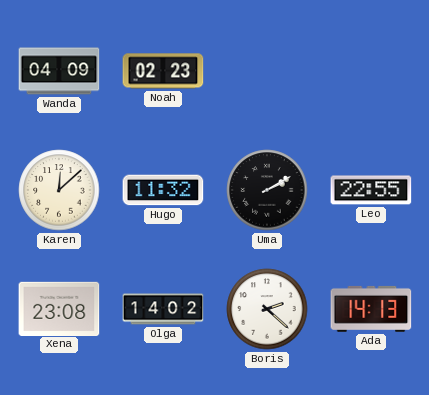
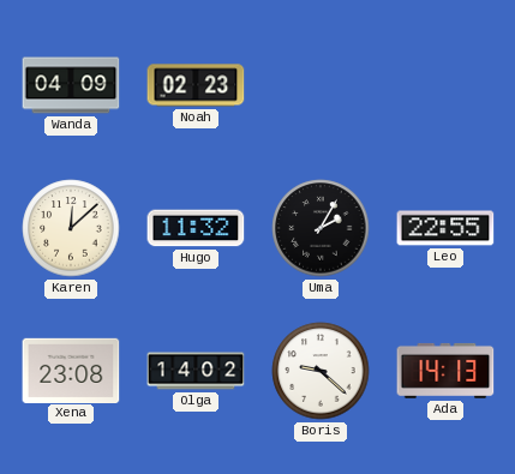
Uma: 2:10 -> 2:05 (321, 228)
Boris: 2:22 -> 9:22 (321, 371)
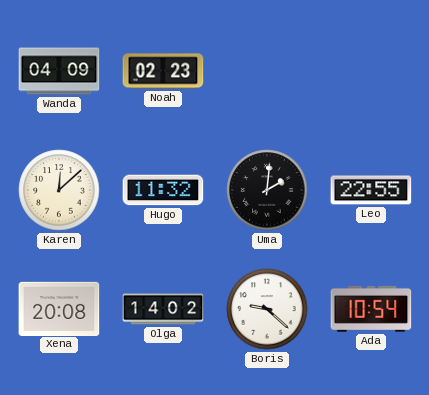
Uma: 2:05 -> 2:01 (267, 190)
Xena: 23:08 -> 20:08 (59, 308)
Ada: 14:13 -> 10:54 (371, 309)
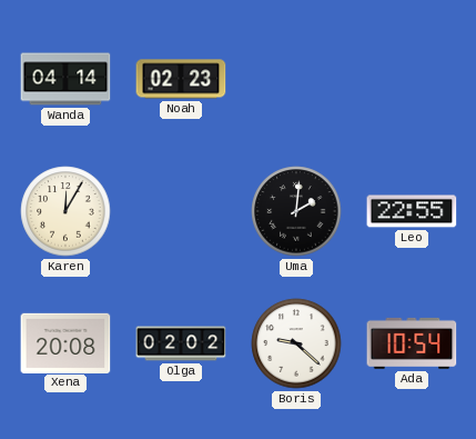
Wanda: 04:09 -> 04:14 (65, 79)
Karen: 12:08 -> 12:05 (65, 211)
Hugo: 11:32 -> none (163, 190)
Olga: 14:02 -> 02:02 (181, 343)
